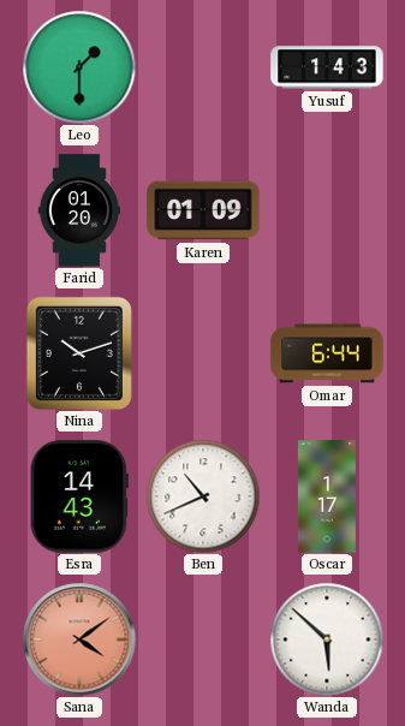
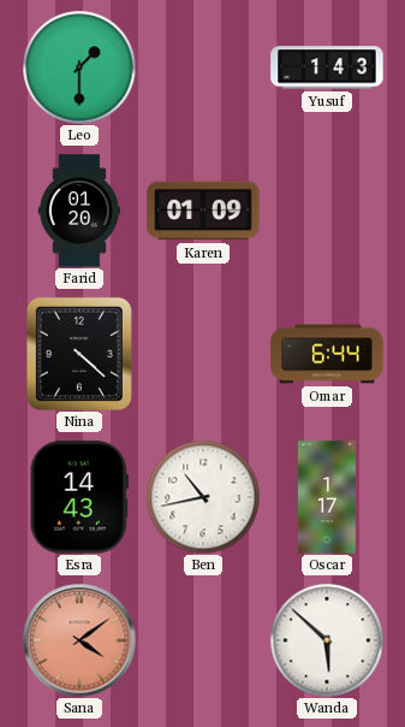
Nina: 10:12 -> 4:22 (79, 354)
Ben: 10:41 -> 10:43 (203, 497)
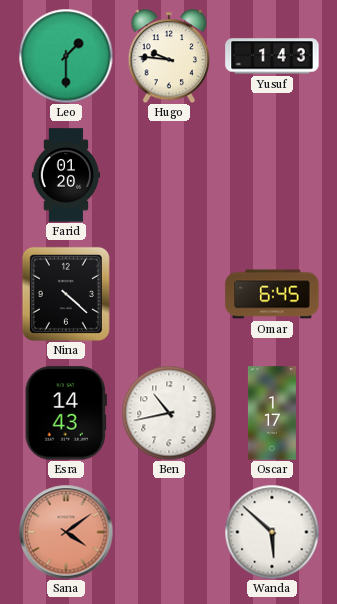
Hugo: none -> 9:46 (169, 56)
Karen: 01:09 -> none (203, 211)
Omar: 6:44 -> 6:45 (272, 294)
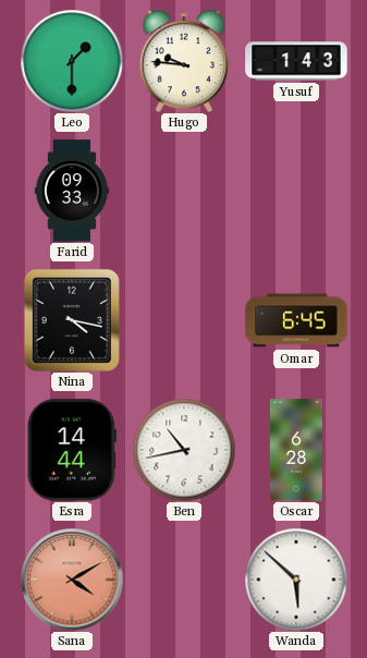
Farid: 01:20 -> 09:33 (72, 191)
Nina: 4:22 -> 4:17 (72, 320)
Esra: 14:43 -> 14:44 (72, 450)
Oscar: 1:17 -> 6:28 (296, 450)
Sana: 4:09 -> 4:10 (72, 580)
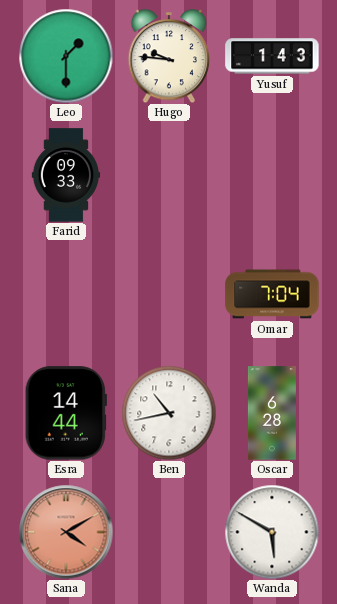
Nina: 4:17 -> none (72, 320)
Omar: 6:45 -> 7:04 (272, 294)
Wanda: 5:52 -> 5:50 (272, 532)
